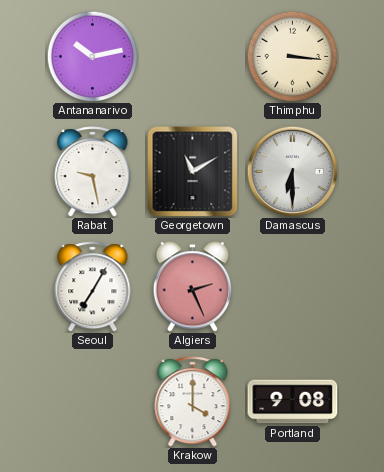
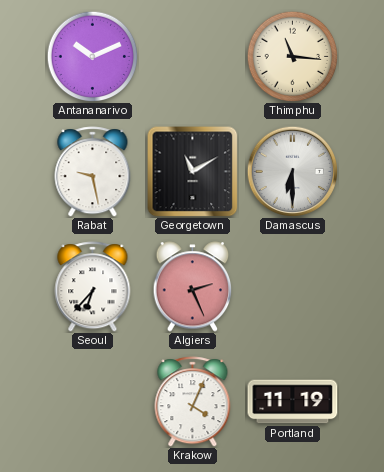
Antananarivo: 10:13 -> 10:11 (92, 56)
Thimphu: 3:16 -> 11:16 (292, 56)
Seoul: 7:05 -> 6:37 (93, 287)
Krakow: 4:00 -> 4:04 (193, 402)
Portland: 9:08 -> 11:19 (293, 402)
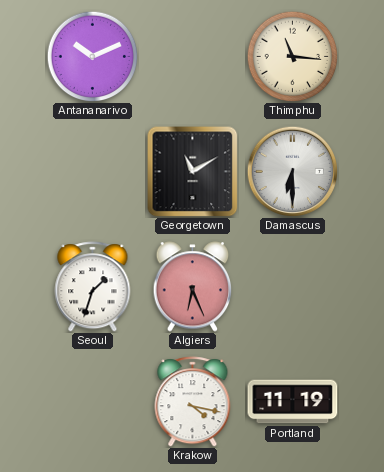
Rabat: 9:28 -> none (93, 172)
Seoul: 6:37 -> 1:33 (93, 287)
Algiers: 2:26 -> 6:26 (193, 287)
Krakow: 4:04 -> 4:17 (193, 402)
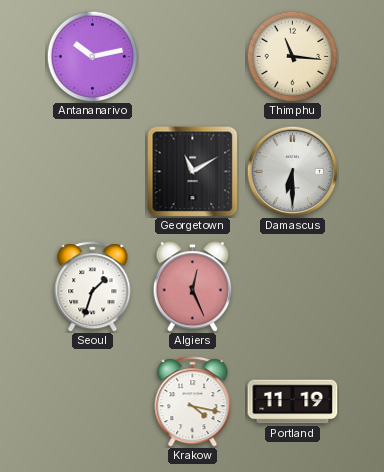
Antananarivo: 10:11 -> 10:13 (92, 56)
Algiers: 6:26 -> 12:26 (193, 287)
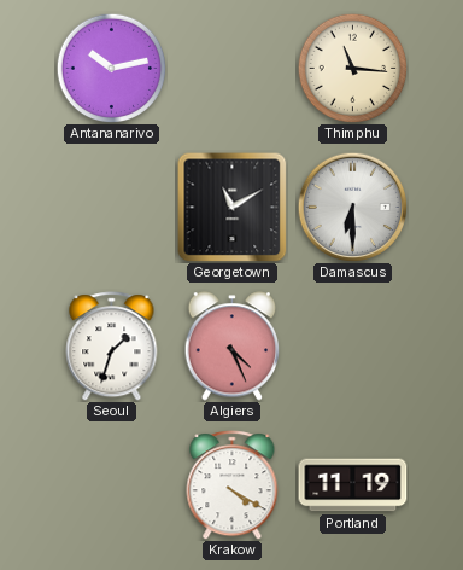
Algiers: 12:26 -> 4:26 (233, 347)
Krakow: 4:17 -> 4:20 (233, 485)
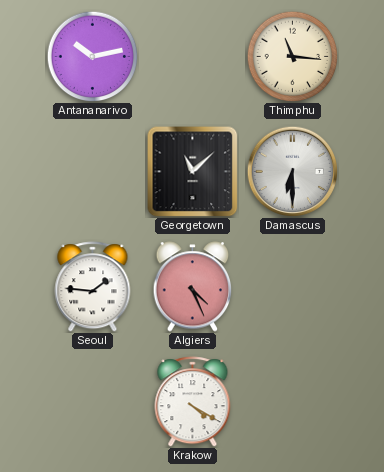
Georgetown: 11:10 -> 11:08 (192, 171)
Seoul: 1:33 -> 1:46 (93, 287)
Portland: 11:19 -> none (353, 485)
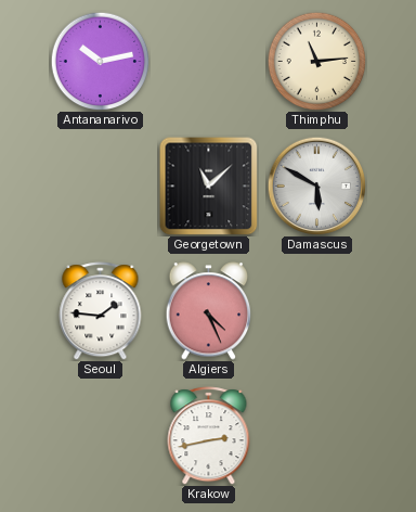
Thimphu: 11:16 -> 11:14 (316, 61)
Damascus: 6:30 -> 5:50 (316, 185)
Krakow: 4:20 -> 2:43 (209, 436)
